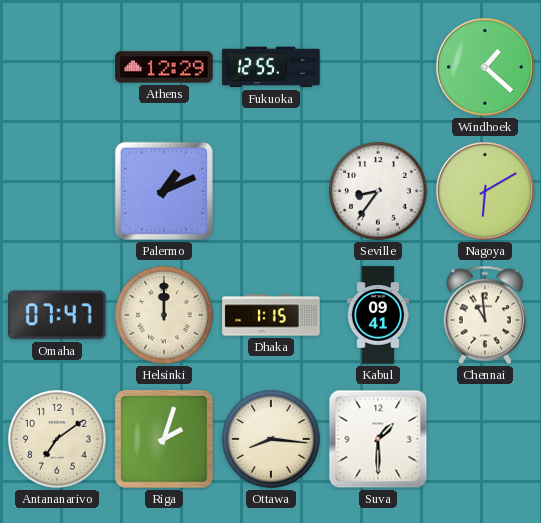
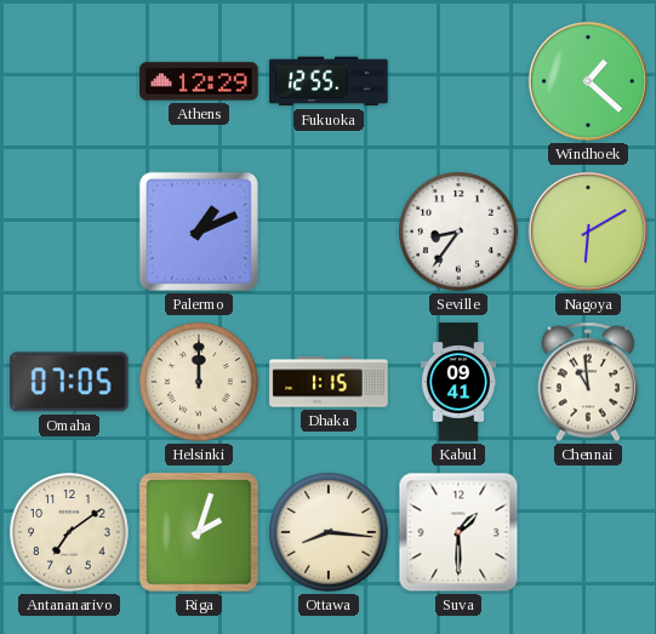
Omaha: 07:47 -> 07:05 (70, 382)
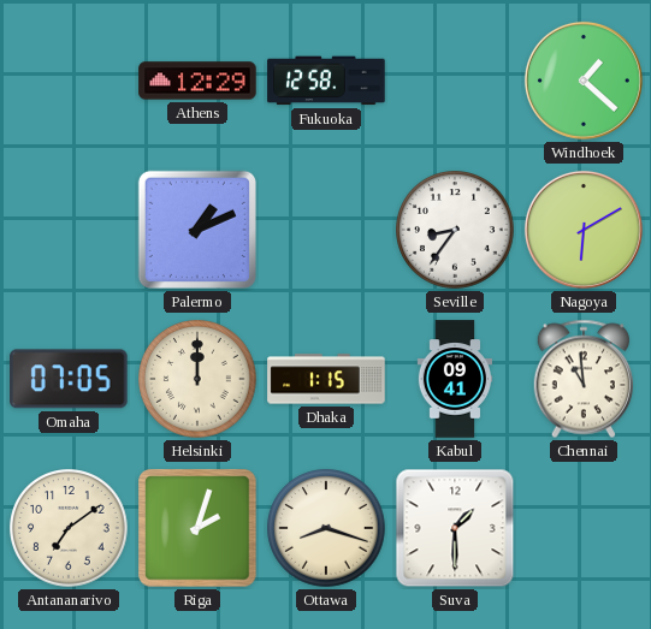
Fukuoka: 12:55 -> 12:58 (326, 81)
Ottawa: 8:16 -> 8:18 (326, 528)
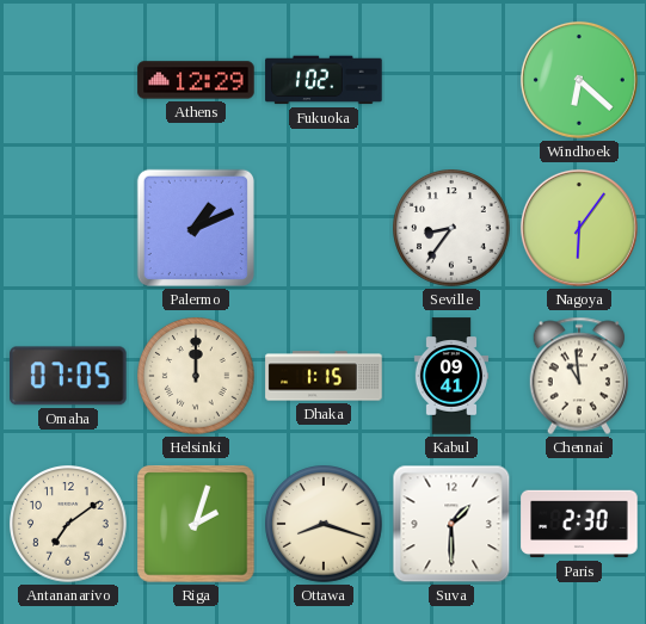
Fukuoka: 12:58 -> 1:02 (324, 80)
Windhoek: 1:22 -> 6:22 (579, 80)
Nagoya: 6:10 -> 6:06 (579, 228)
Paris: none -> 2:30 (579, 524)
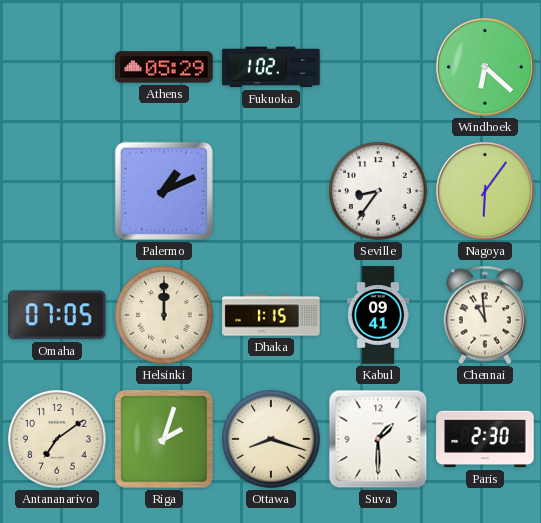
Athens: 12:29 -> 05:29 (164, 67)
